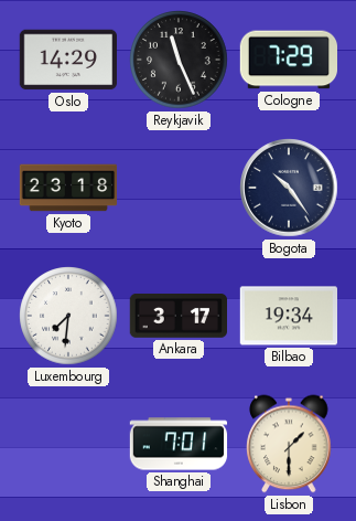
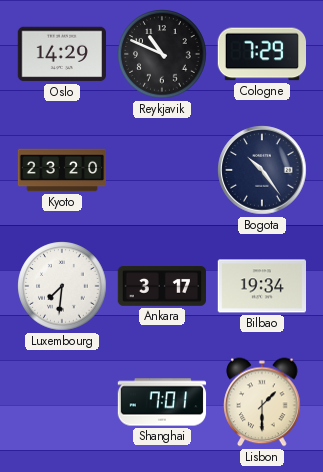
Reykjavik: 11:26 -> 10:49 (162, 54)
Kyoto: 23:18 -> 23:20 (62, 170)
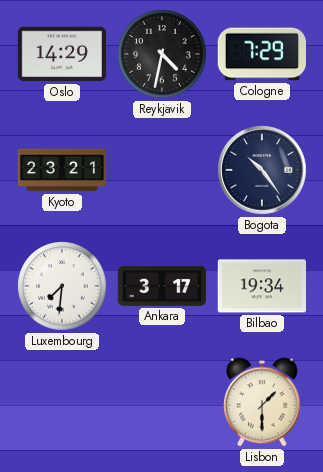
Reykjavik: 10:49 -> 4:32 (162, 54)
Kyoto: 23:20 -> 23:21 (62, 170)
Shanghai: 7:01 -> none (162, 402)
